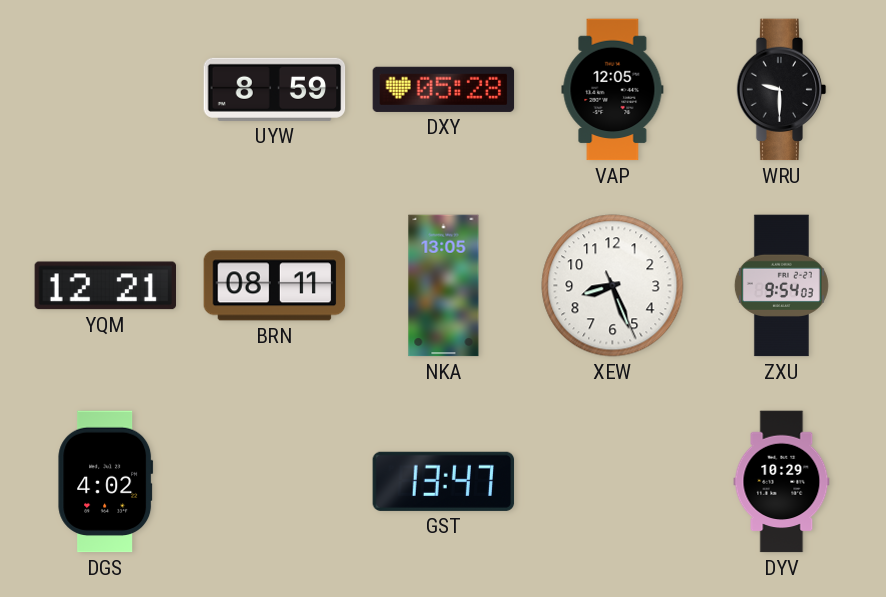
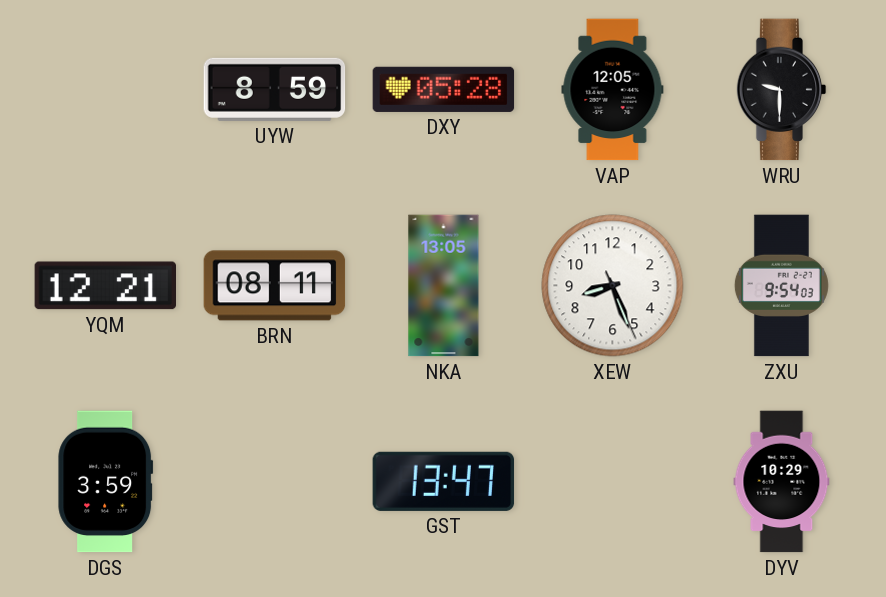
DGS: 4:02 -> 3:59 (106, 482)
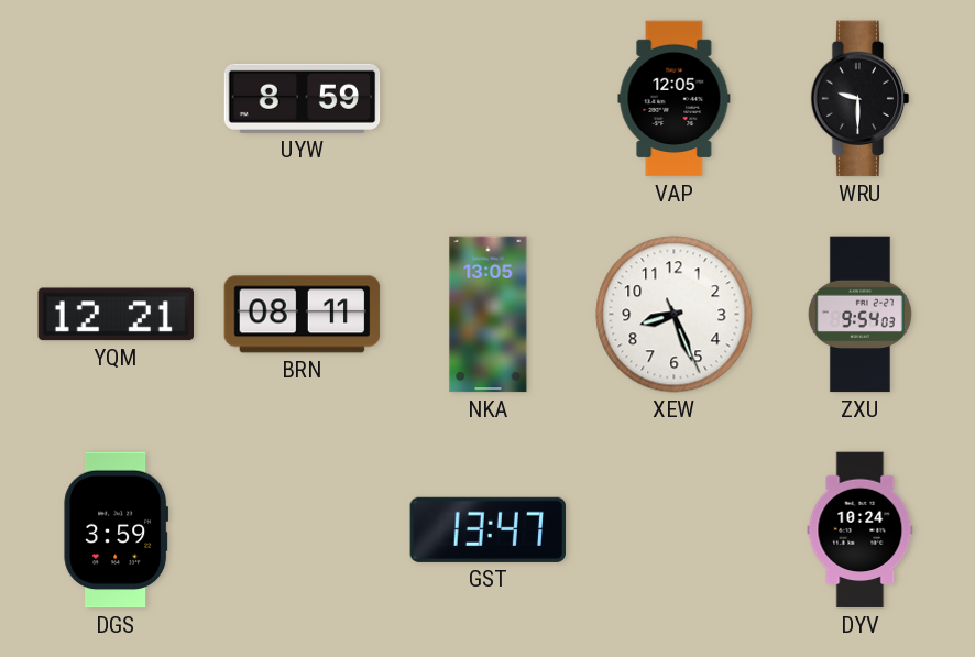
DXY: 05:28 -> none (444, 89)
DYV: 10:29 -> 10:24 (861, 530)
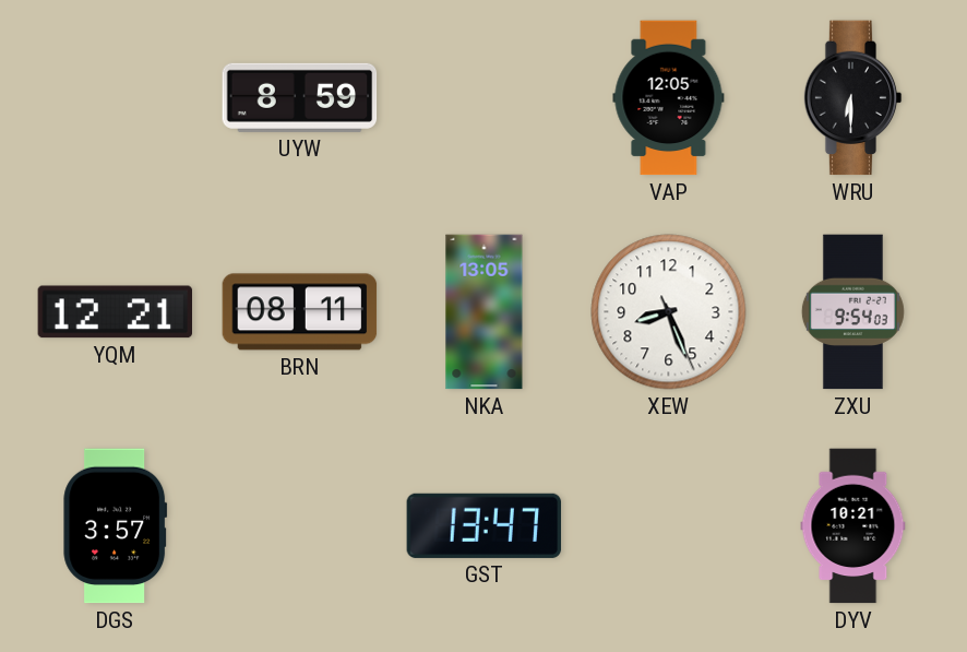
WRU: 9:30 -> 6:30 (853, 98)
DGS: 3:59 -> 3:57 (116, 526)
DYV: 10:24 -> 10:21 (853, 526)
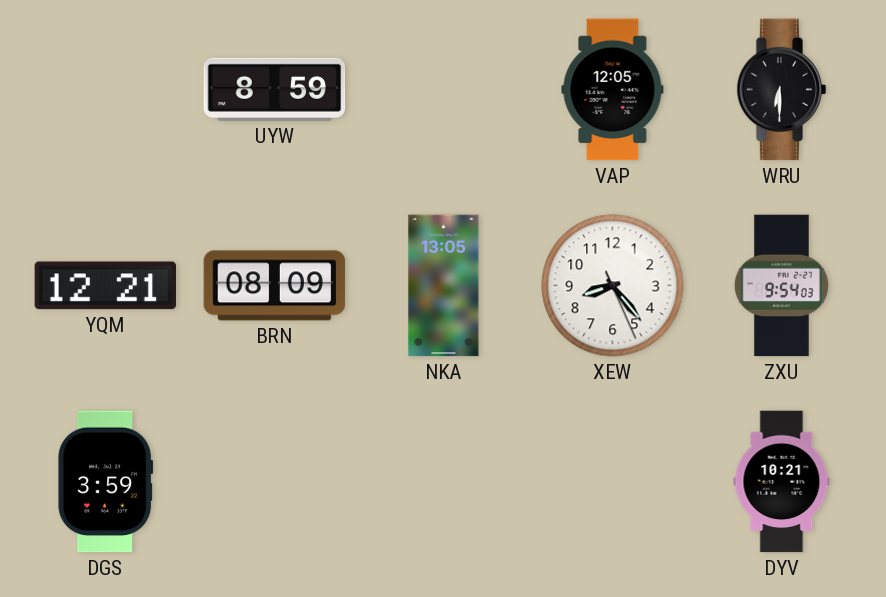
BRN: 08:11 -> 08:09 (275, 286)
XEW: 8:26 -> 8:23 (613, 286)
DGS: 3:57 -> 3:59 (106, 482)
GST: 13:47 -> none (485, 525)
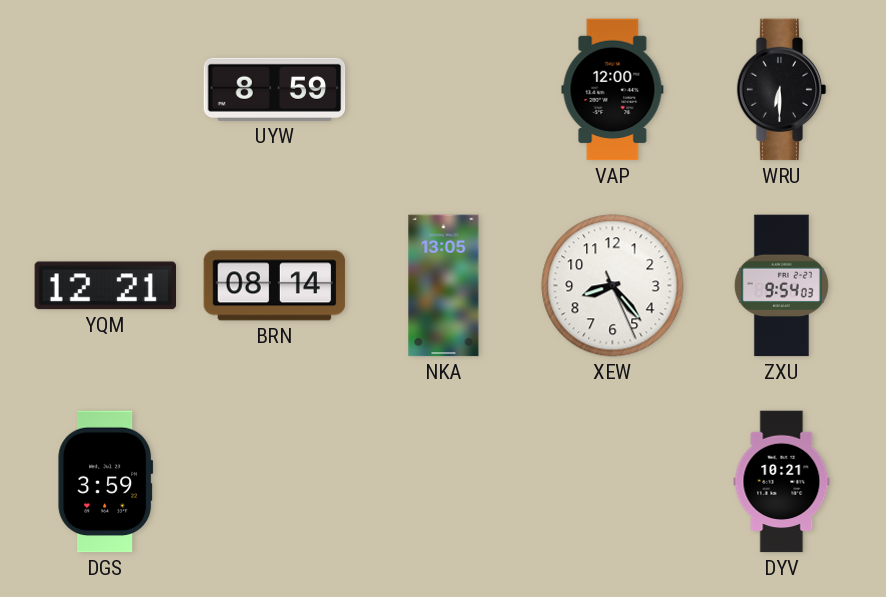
VAP: 12:05 -> 12:00 (613, 90)
BRN: 08:09 -> 08:14 (275, 286)
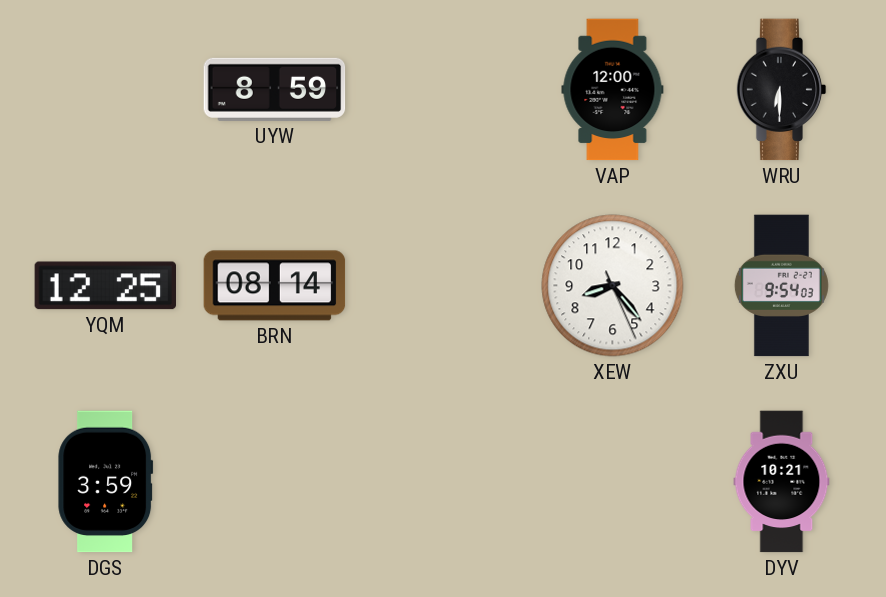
YQM: 12:21 -> 12:25 (105, 286)
NKA: 13:05 -> none (444, 286)
